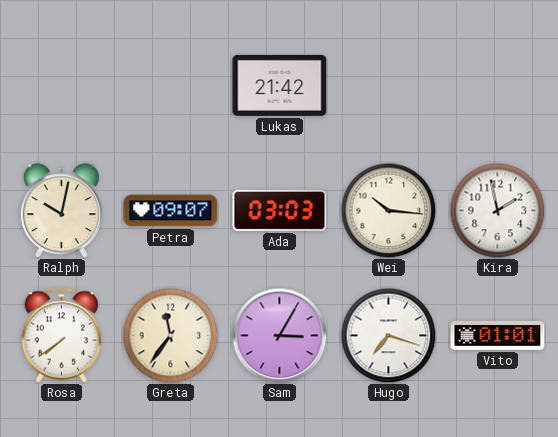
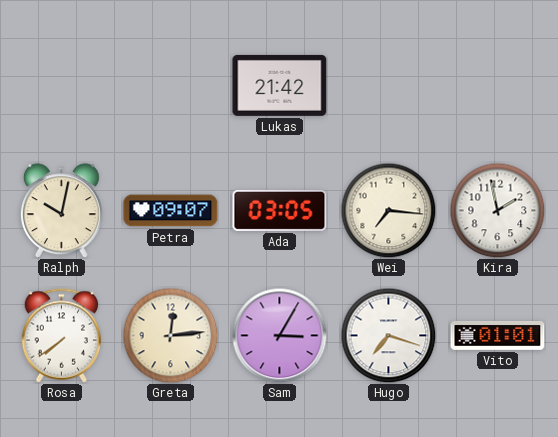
Ada: 03:03 -> 03:05 (280, 210)
Wei: 10:16 -> 7:16 (388, 210)
Greta: 11:36 -> 12:14 (170, 335)
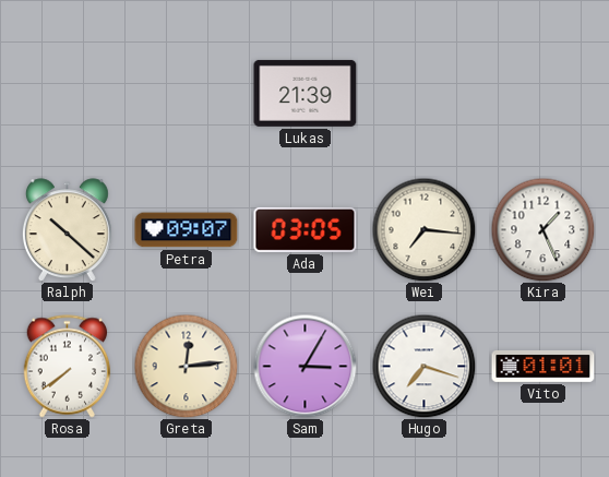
Lukas: 21:42 -> 21:39 (306, 93)
Ralph: 10:02 -> 10:22 (67, 230)
Kira: 1:58 -> 1:26 (542, 229)
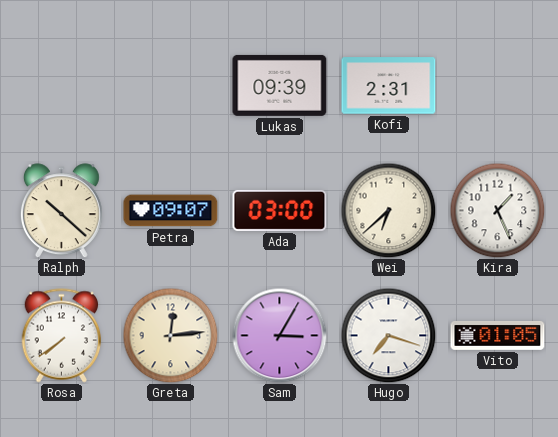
Lukas: 21:39 -> 09:39 (280, 85)
Kofi: none -> 2:31 (389, 86)
Ada: 03:05 -> 03:00 (280, 210)
Wei: 7:16 -> 6:38 (388, 210)
Vito: 01:01 -> 01:05 (498, 335)
